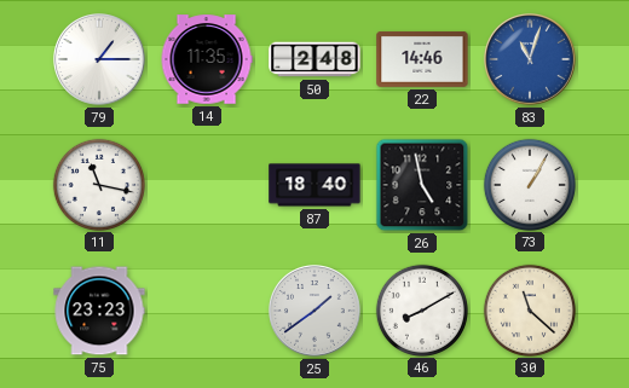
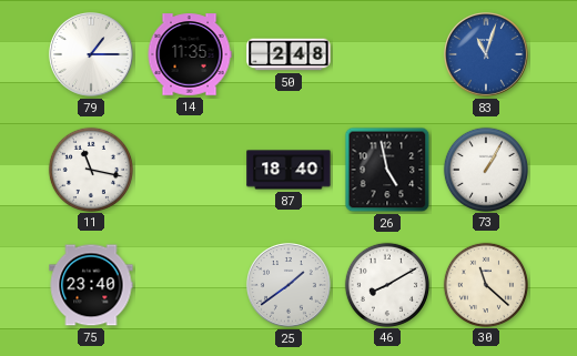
22: 14:46 -> none (422, 59)
75: 23:23 -> 23:40 (91, 285)
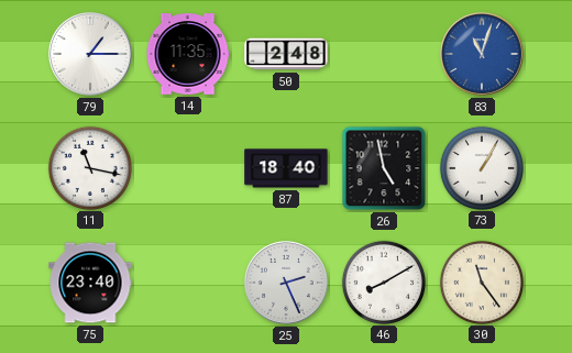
25: 1:39 -> 2:26 (287, 284)
30: 11:22 -> 11:24 (481, 282)
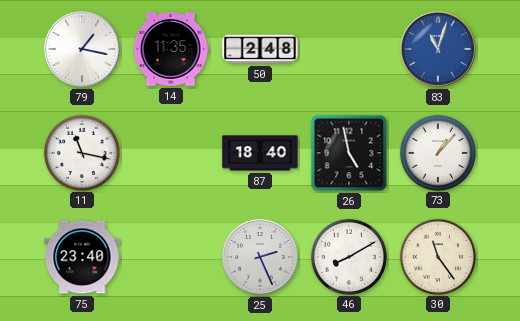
79: 1:15 -> 1:17 (83, 50)
73: 1:05 -> 1:07 (437, 152)
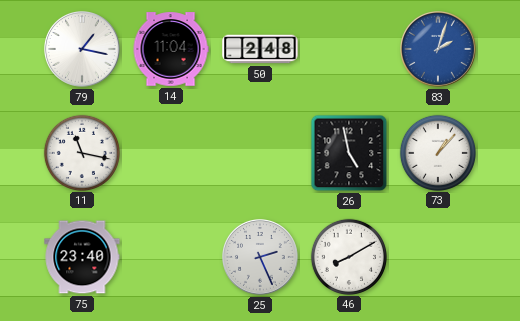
14: 11:35 -> 11:04 (171, 49)
83: 11:03 -> 2:03 (439, 50)
87: 18:40 -> none (260, 153)
30: 11:24 -> none (437, 256)
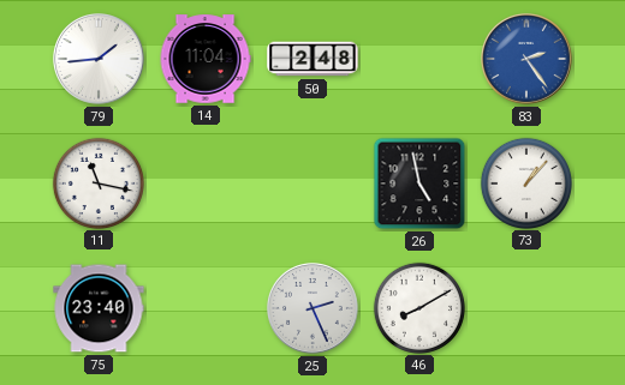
79: 1:17 -> 1:44 (100, 60)
83: 2:03 -> 2:24 (528, 60)
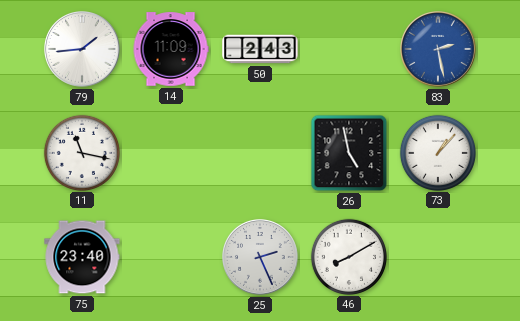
14: 11:04 -> 11:09 (171, 49)
50: 2:48 -> 2:43 (260, 49)
83: 2:24 -> 2:28 (439, 50)
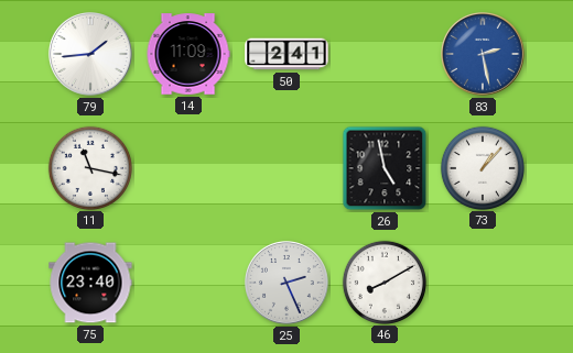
50: 2:43 -> 2:41 (286, 54)
